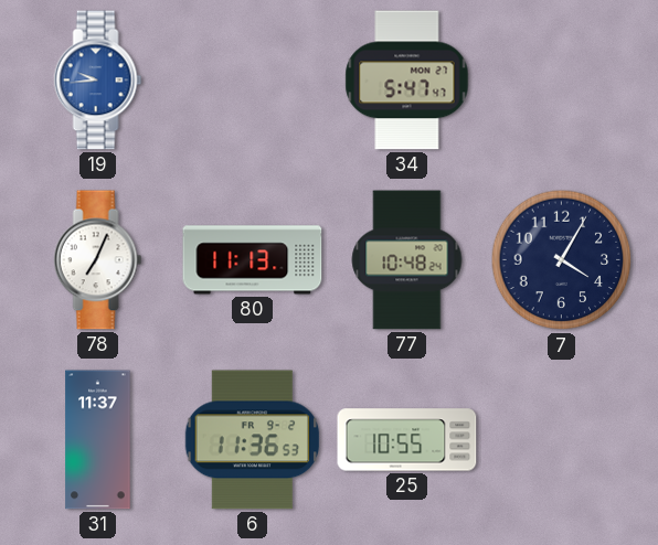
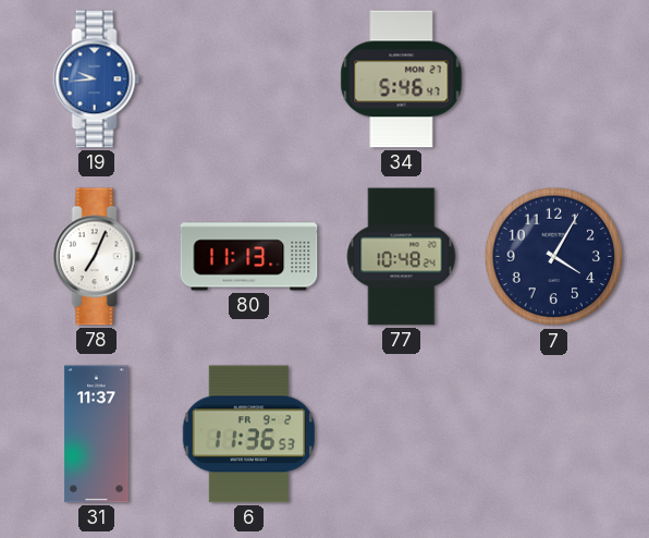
34: 5:47 -> 5:46 (402, 80)
25: 10:55 -> none (407, 440)
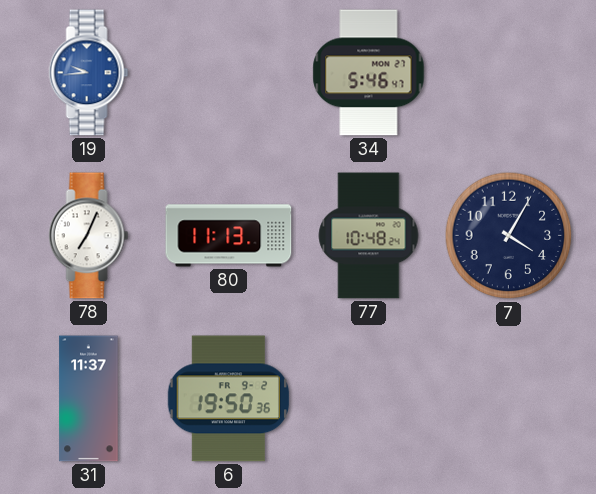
6: 11:36 -> 19:50 (229, 399)
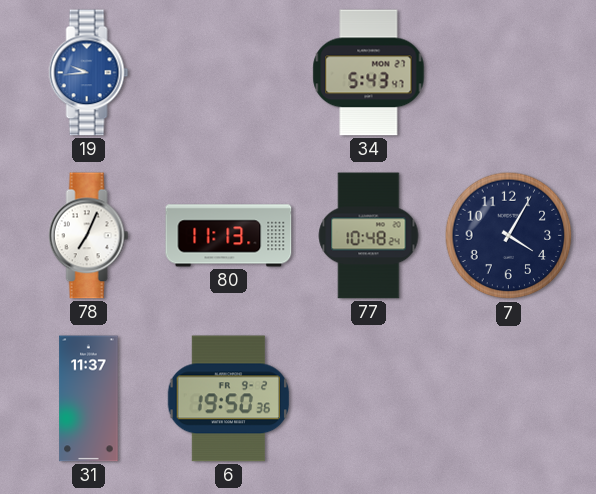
34: 5:46 -> 5:43 (369, 73)
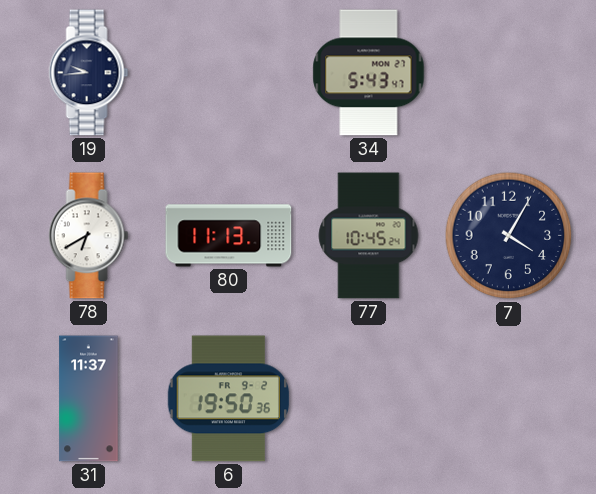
19 dial: blue -> navy (89, 73)
78: 7:04 -> 6:40 (89, 236)
77: 10:48 -> 10:45 (369, 236)
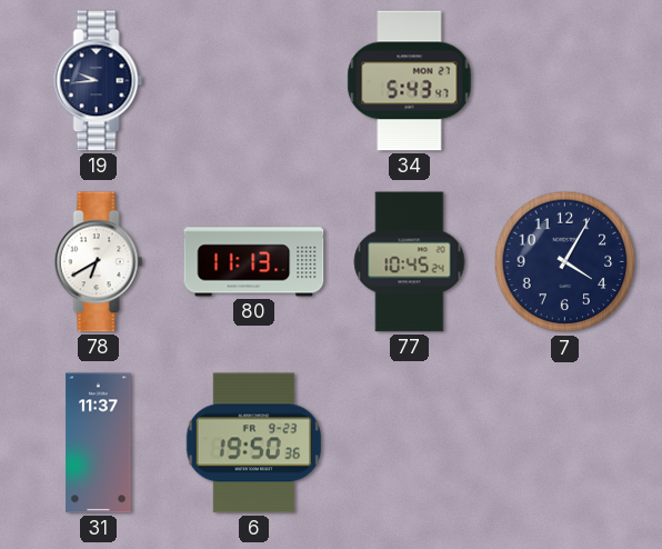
6 date: FR 9-2 -> FR 9-23 (254, 443)
